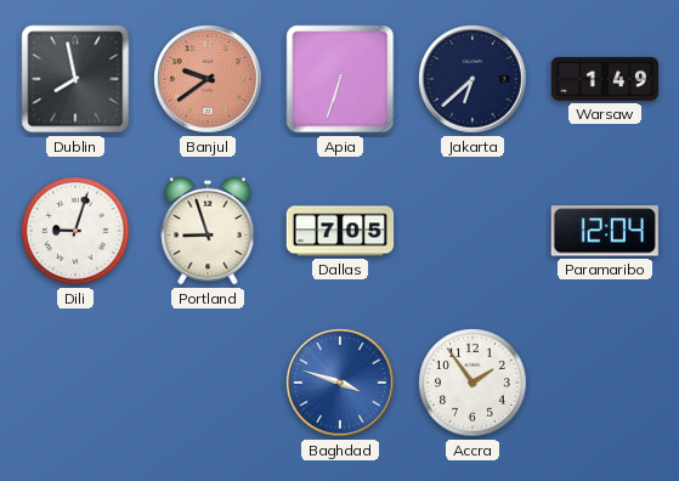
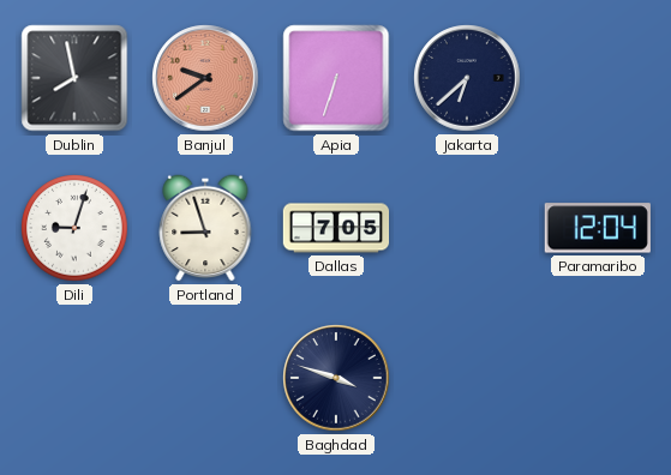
Warsaw: 1:49 -> none (604, 79)
Baghdad dial: blue -> navy (336, 378)
Accra: 1:54 -> none (473, 383)
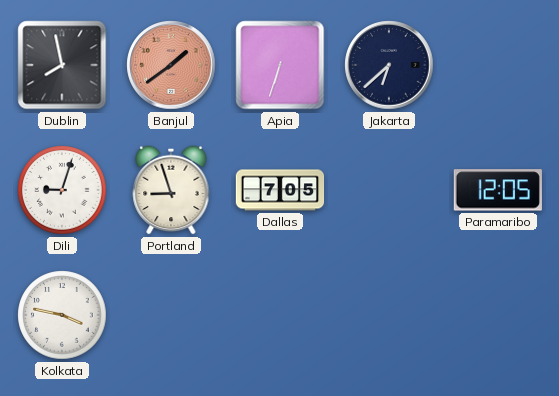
Banjul: 9:39 -> 1:39 (171, 65)
Paramaribo: 12:04 -> 12:05 (498, 190)
Kolkata: none -> 3:47 (62, 315)
Baghdad: 3:48 -> none (336, 378)
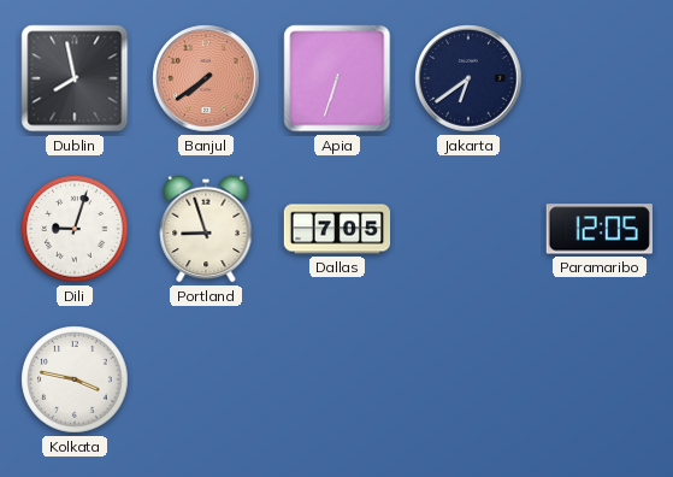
Banjul: 1:39 -> 7:39 (206, 78)
Jakarta: 6:38 -> 6:39 (468, 78)
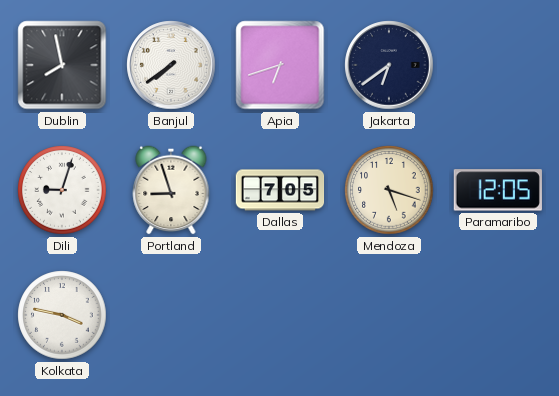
Banjul dial: salmon -> white (171, 65)
Apia: 6:33 -> 6:42 (280, 65)
Mendoza: none -> 5:18 (389, 190)
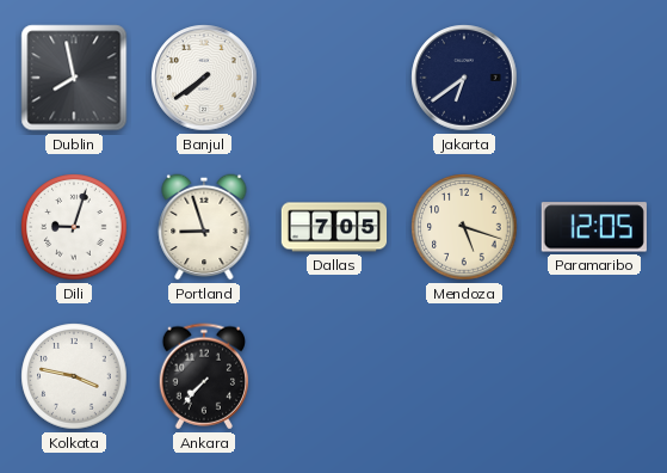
Apia: 6:42 -> none (280, 65)
Ankara: none -> 7:37 (203, 376)
